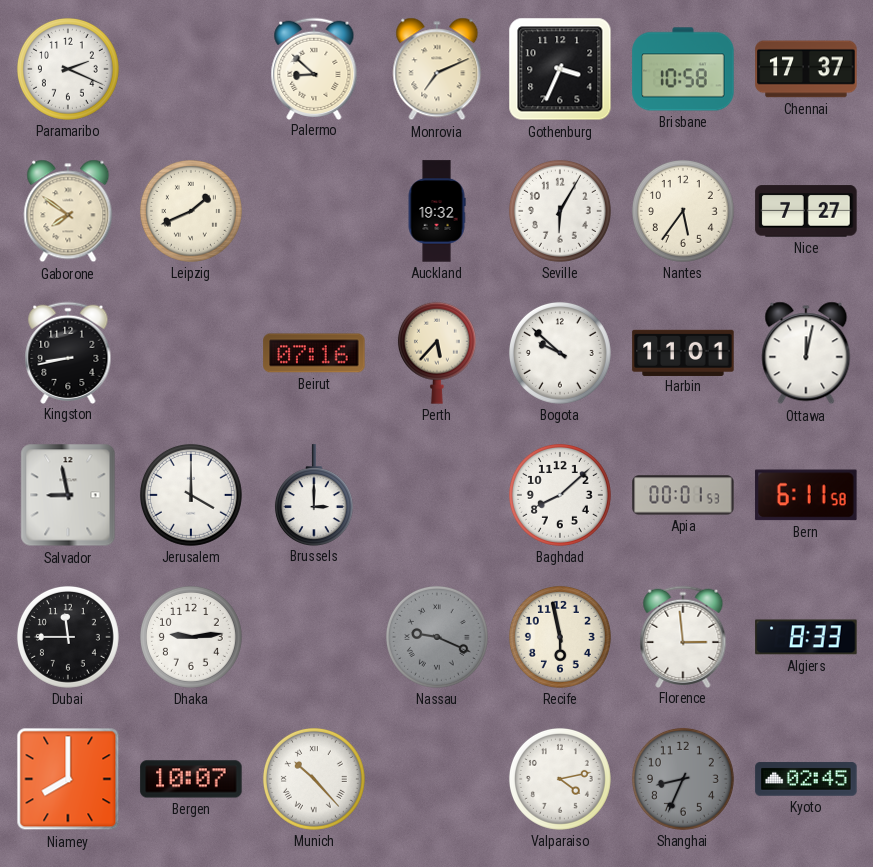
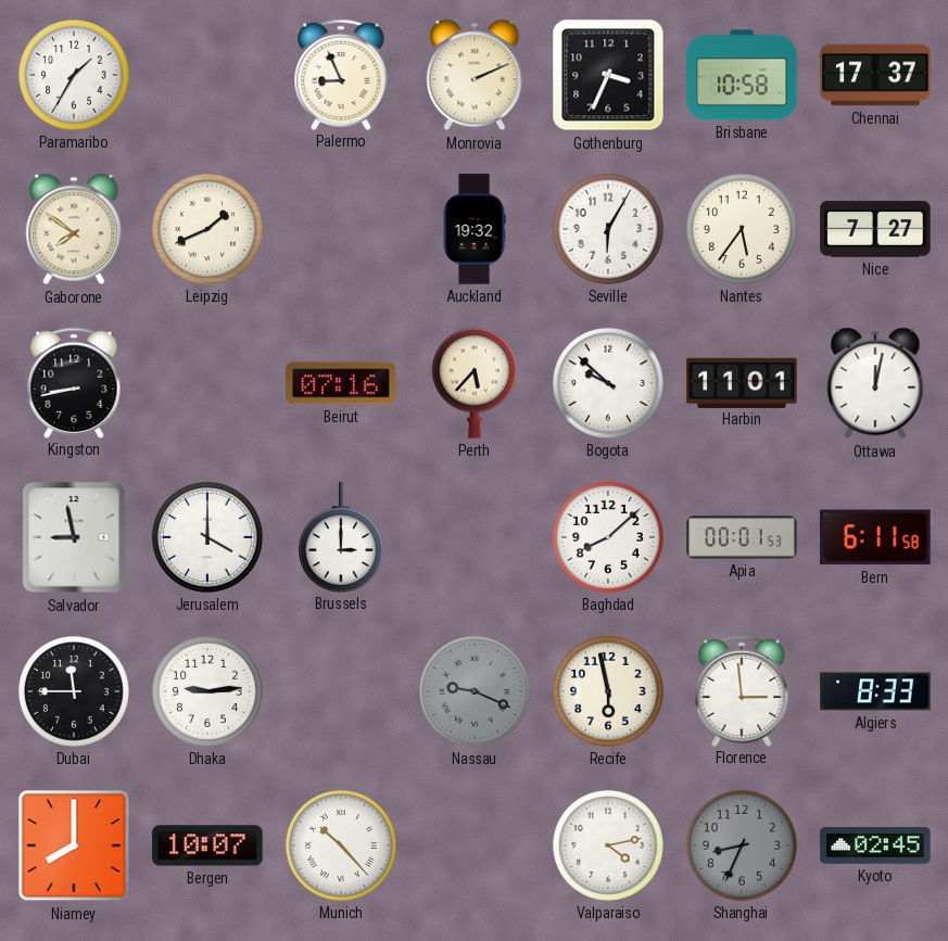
Paramaribo: 2:19 -> 1:35 (74, 75)
Palermo: 8:52 -> 8:56 (341, 74)
Monrovia: 7:11 -> 2:11 (475, 75)
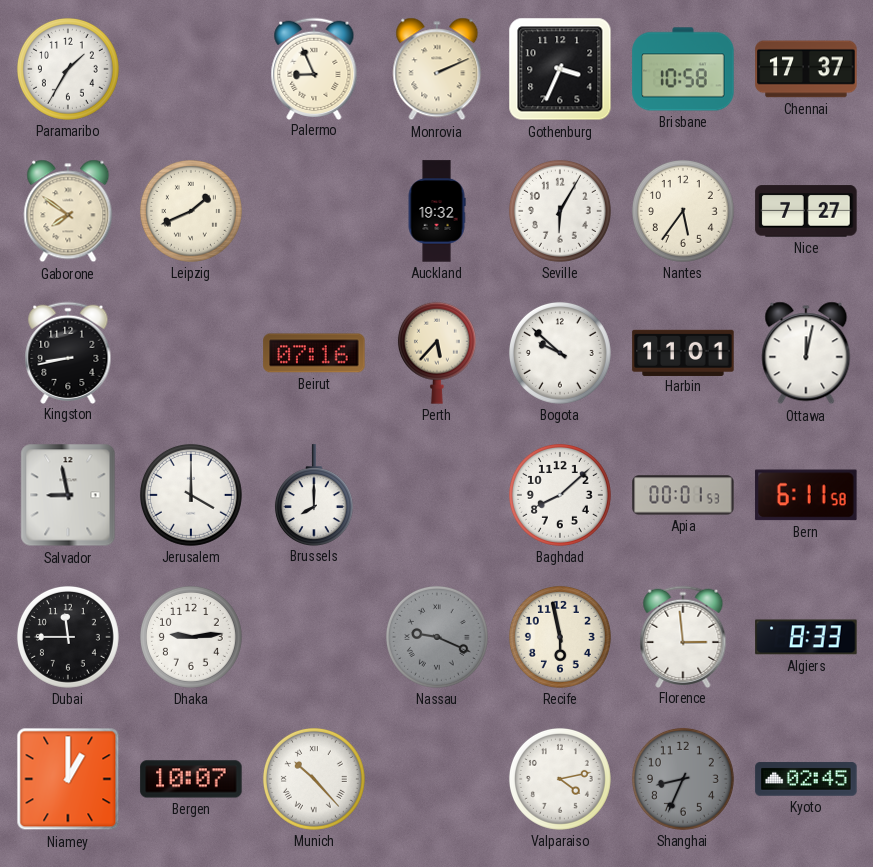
Brussels: 3:00 -> 8:00 (314, 495)
Niamey: 8:00 -> 1:00 (68, 779)
